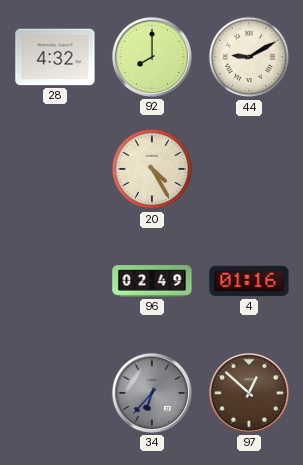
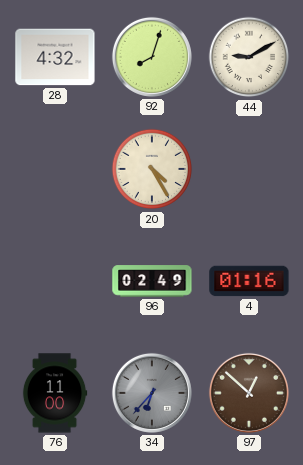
92: 8:00 -> 8:03 (152, 57)
76: none -> 11:00 (55, 393)
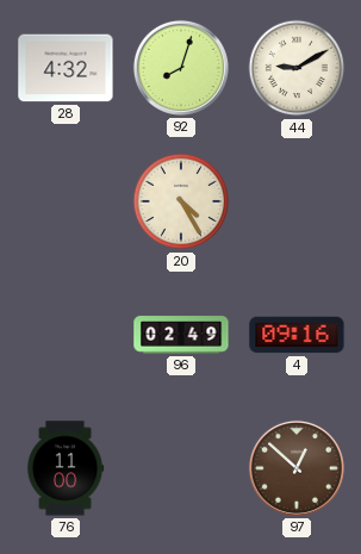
4: 01:16 -> 09:16 (297, 335)
34: 6:37 -> none (152, 393)
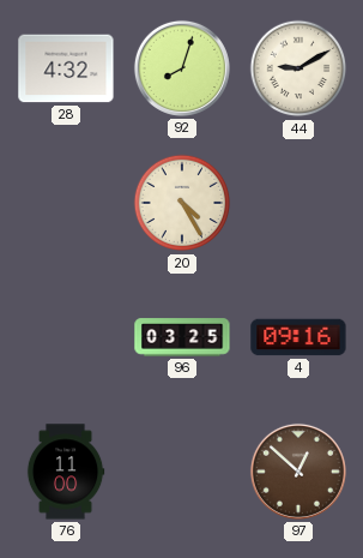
96: 02:49 -> 03:25 (182, 337)
